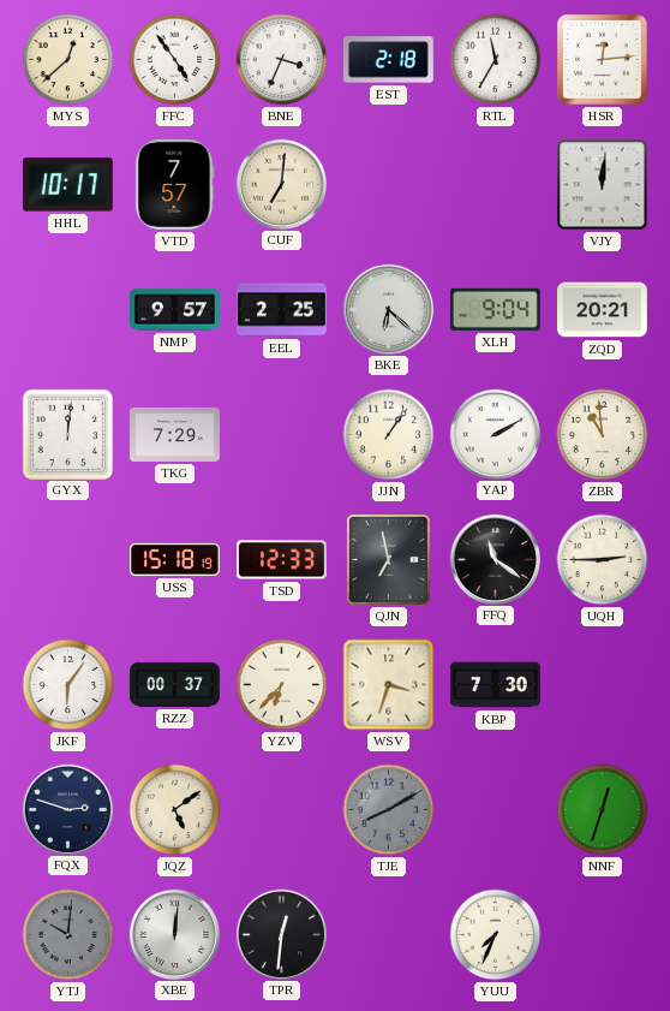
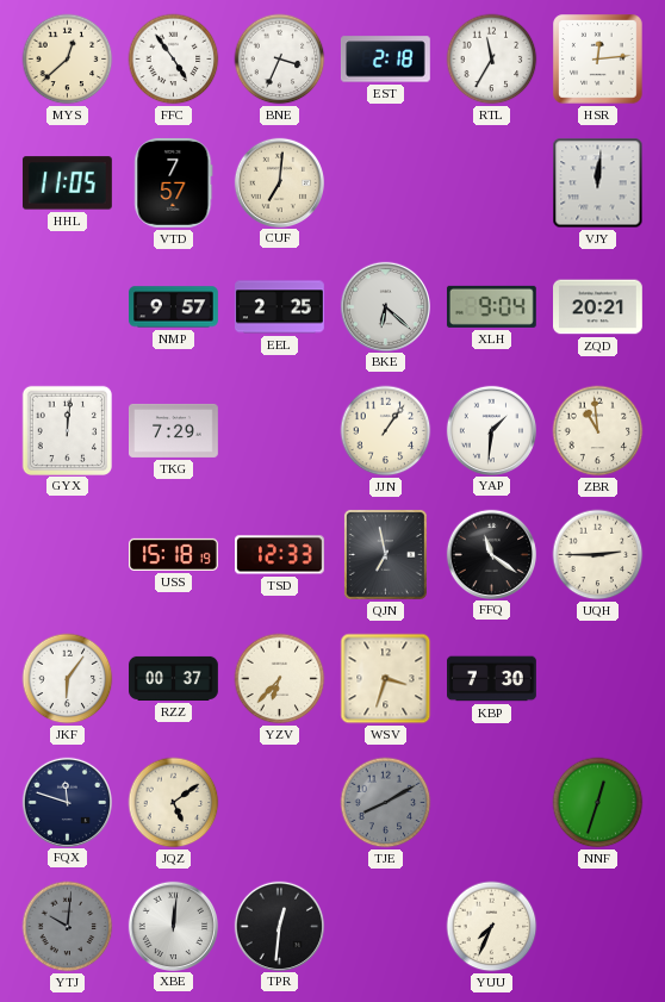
HHL: 10:17 -> 11:05 (67, 183)
YAP: 2:10 -> 1:31 (491, 430)
FQX: 2:48 -> 11:48 (67, 802)
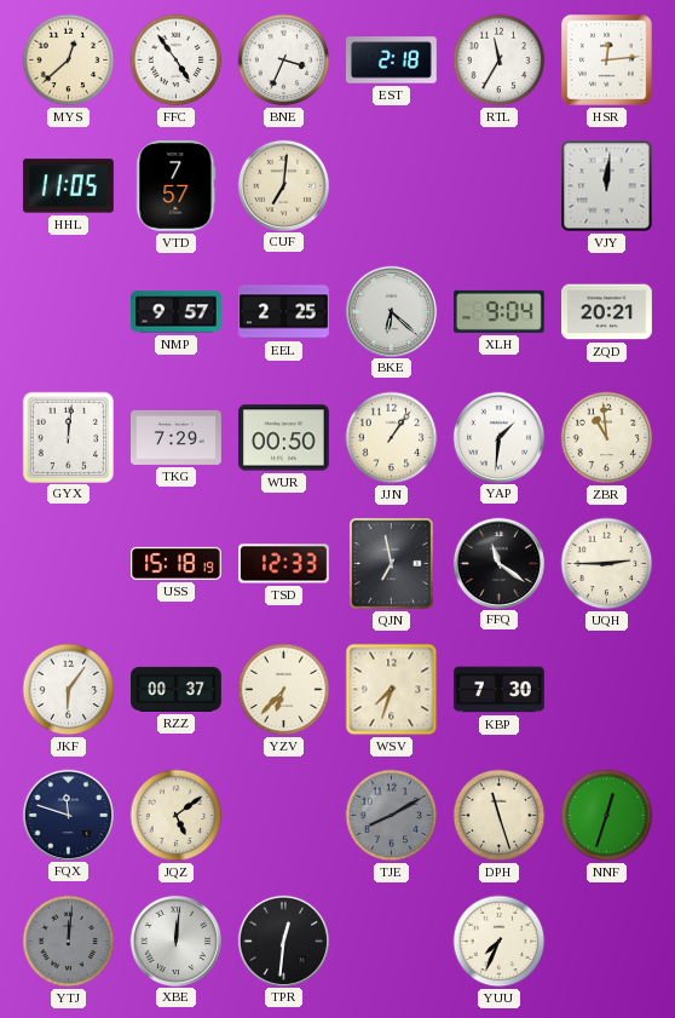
WUR: none -> 00:50 (284, 438)
WSV: 3:33 -> 7:33 (392, 690)
DPH: none -> 11:27 (500, 816)
YTJ: 10:01 -> 12:01 (69, 942)
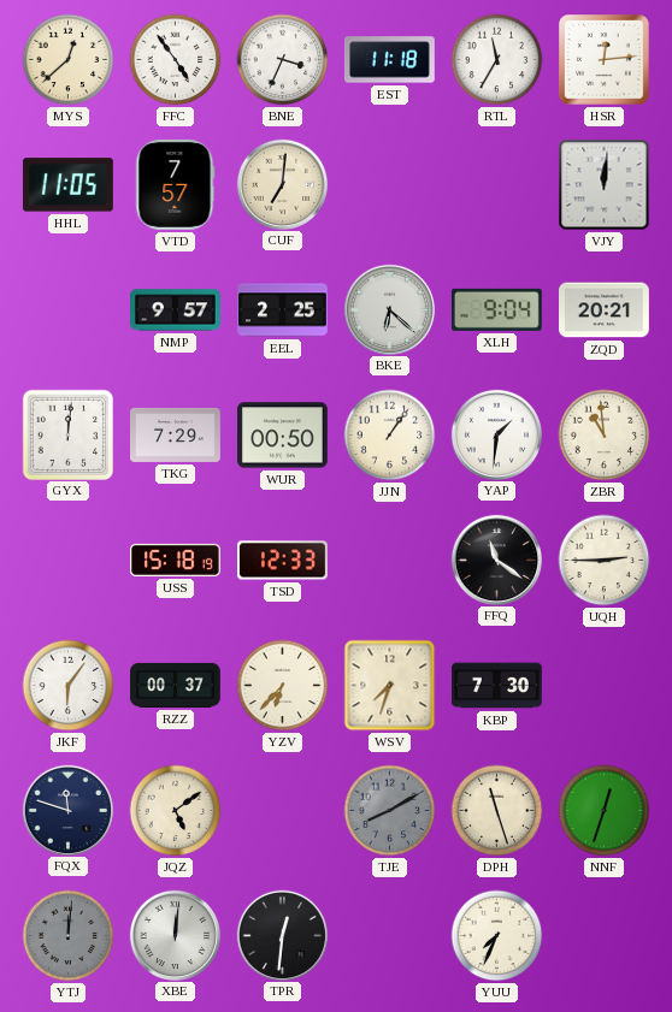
EST: 2:18 -> 11:18 (389, 60)
QJN: 6:58 -> none (391, 563)
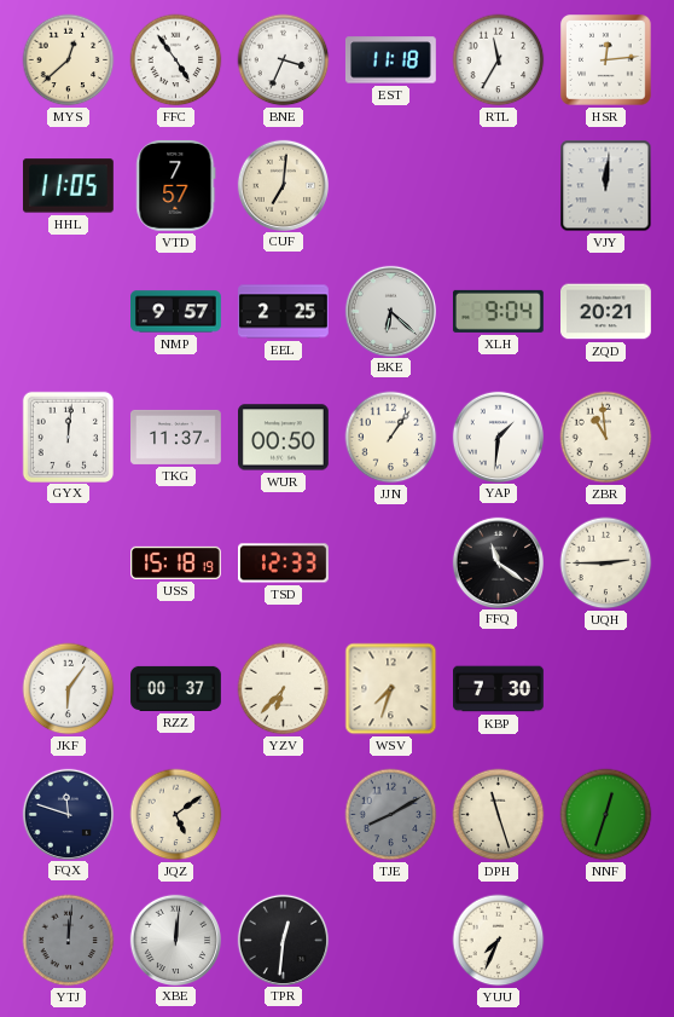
TKG: 7:29 -> 11:37 (176, 437)
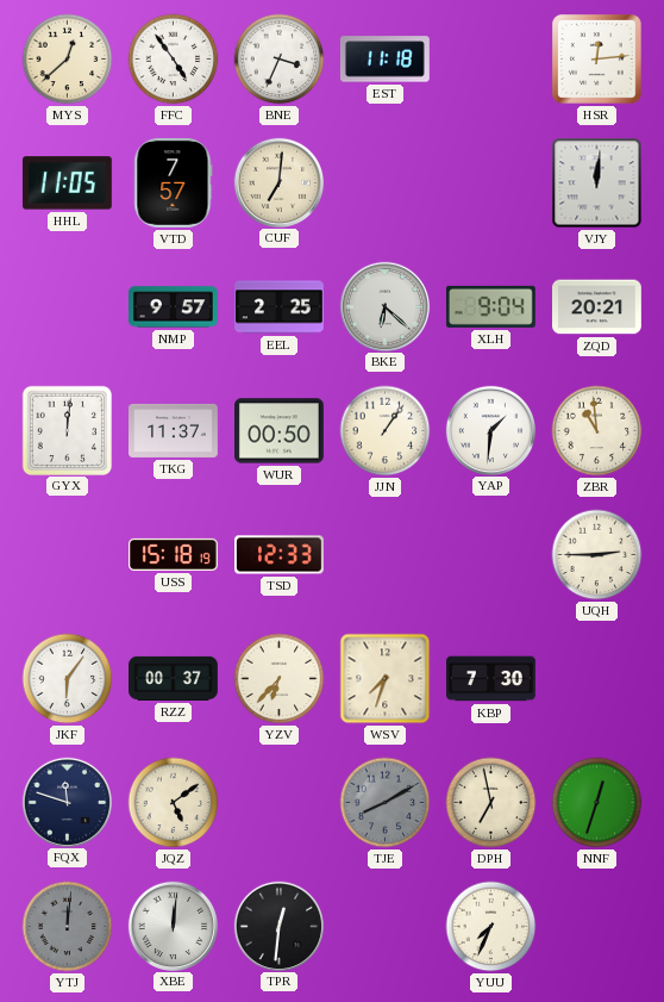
RTL: 11:35 -> none (499, 60)
FFQ: 11:21 -> none (498, 562)
DPH: 11:27 -> 6:58 (491, 803)
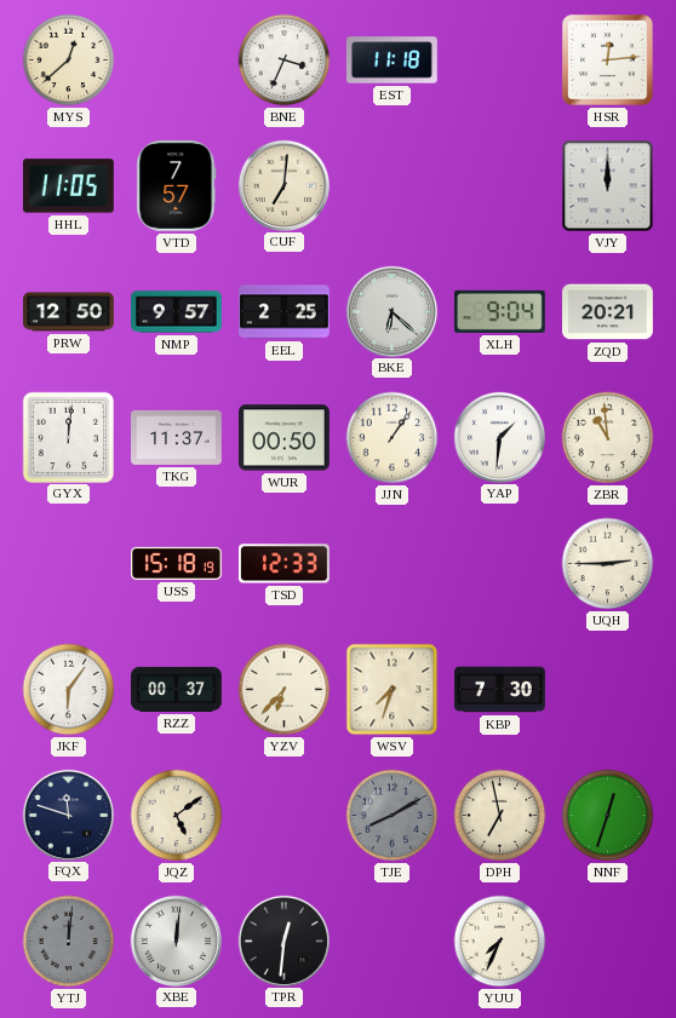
FFC: 4:54 -> none (174, 60)
VJY: 12:01 -> 12:00 (608, 186)
PRW: none -> 12:50 (69, 312)
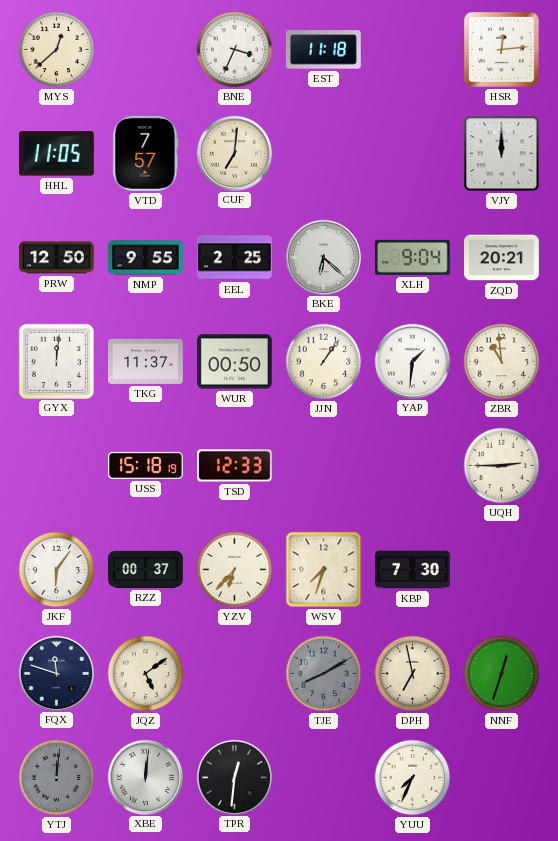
NMP: 9:57 -> 9:55 (146, 258)
